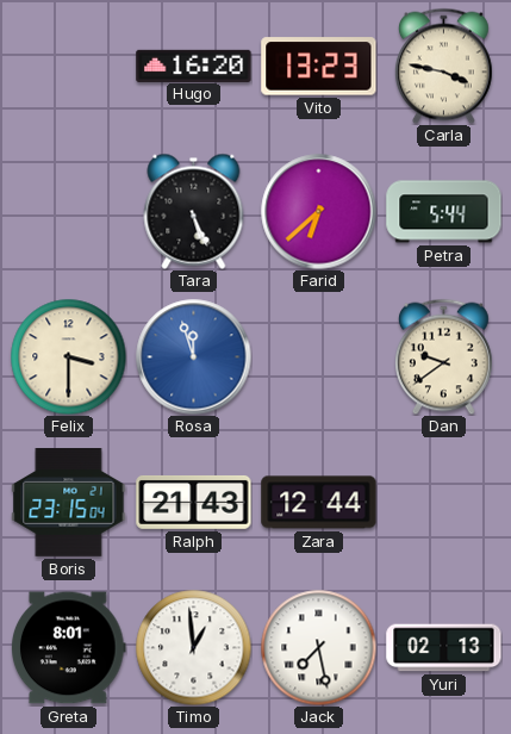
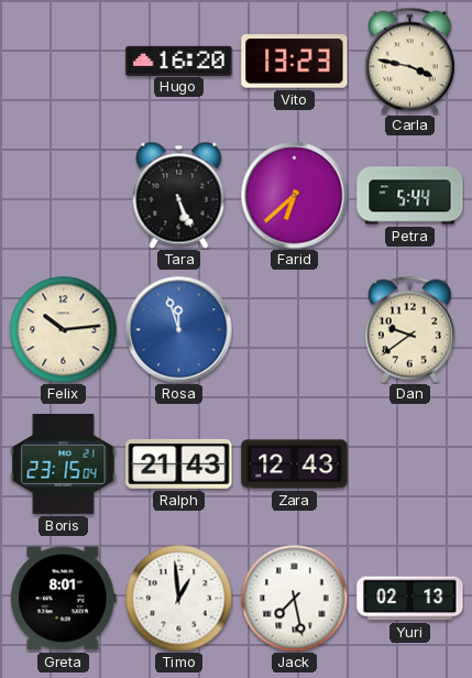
Felix: 3:30 -> 10:14 (63, 329)
Zara: 12:44 -> 12:43 (295, 464)
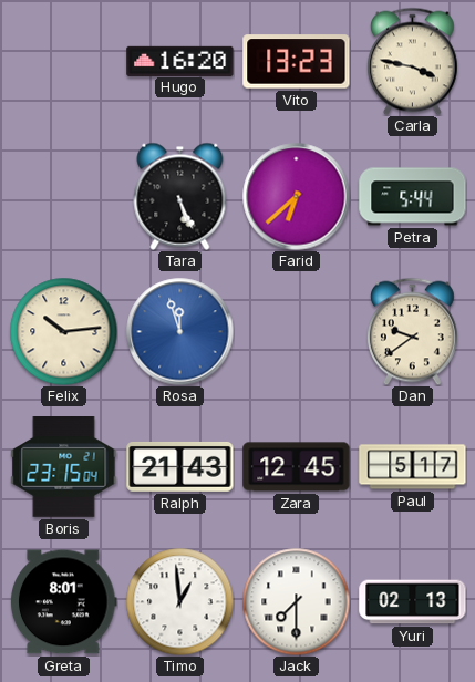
Zara: 12:43 -> 12:45 (297, 467)
Paul: none -> 5:17 (413, 467)
Jack: 7:28 -> 7:30 (296, 601)
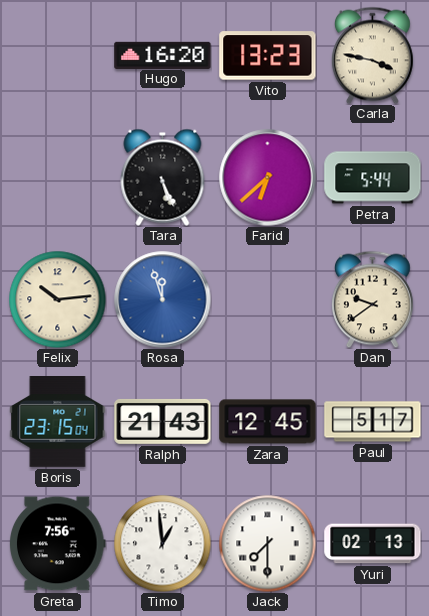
Greta: 8:01 -> 7:56 (58, 544)
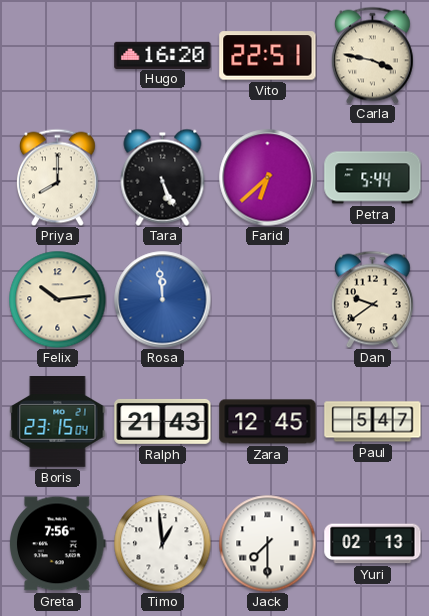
Vito: 13:23 -> 22:51 (268, 56)
Priya: none -> 8:00 (58, 177)
Rosa: 11:57 -> 11:59 (163, 300)
Paul: 5:17 -> 5:47 (373, 422)
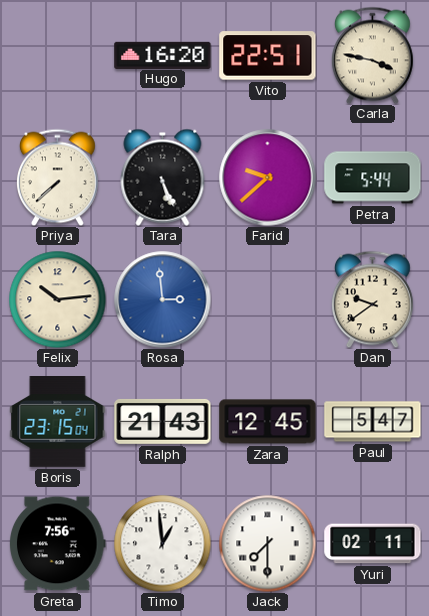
Priya: 8:00 -> 7:38 (58, 177)
Farid: 6:38 -> 9:38 (268, 178)
Rosa: 11:59 -> 2:59 (163, 300)
Yuri: 02:13 -> 02:11 (373, 544)
